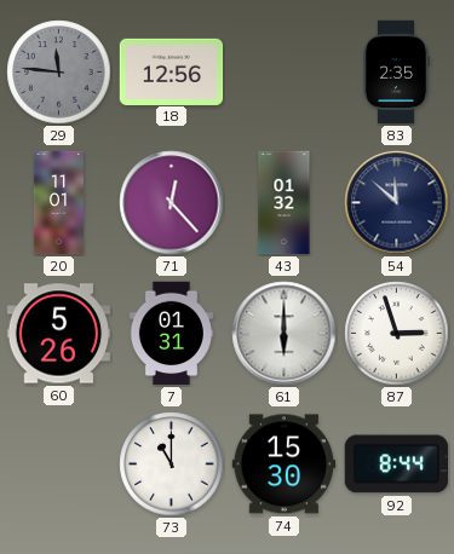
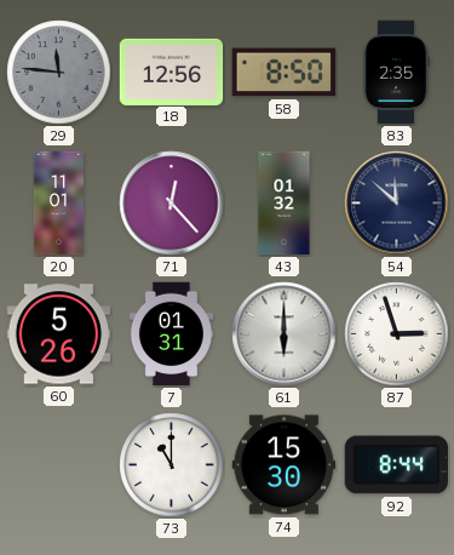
58: none -> 8:50 (283, 73)
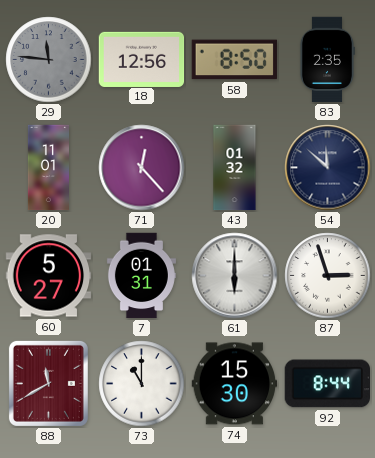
60: 5:26 -> 5:27 (49, 276)
88: none -> 11:40 (48, 383)
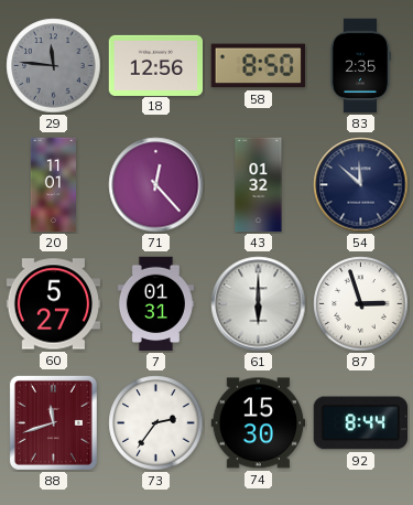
88: 11:40 -> 11:42 (53, 422)
73: 11:00 -> 2:36 (156, 423)
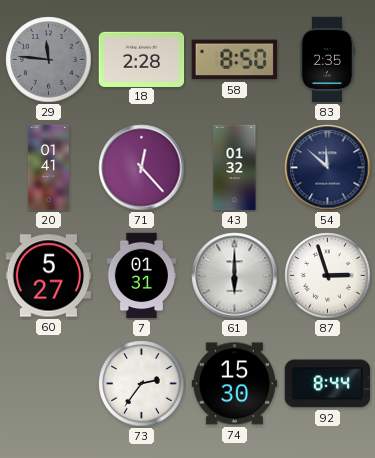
18: 12:56 -> 2:28 (142, 59)
20: 11:01 -> 01:41 (48, 168)
88: 11:42 -> none (53, 422)
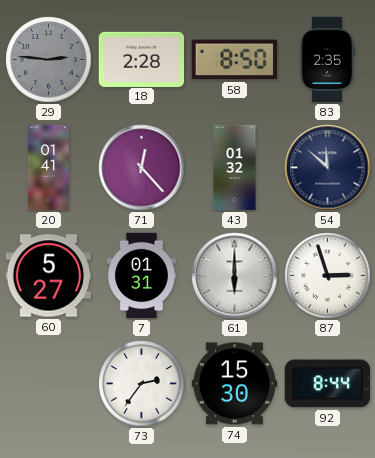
29: 11:46 -> 2:46 (49, 60)
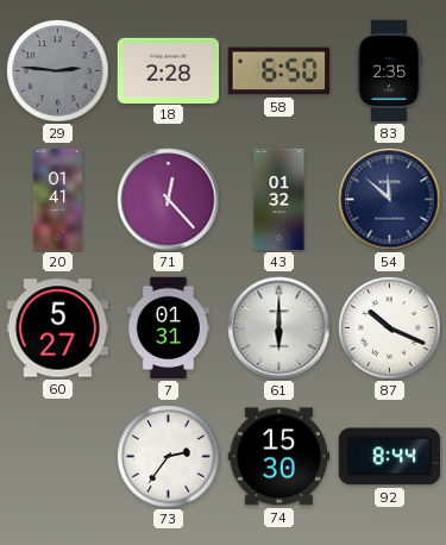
58: 8:50 -> 6:50 (278, 71)
87: 2:57 -> 10:19 (390, 328)
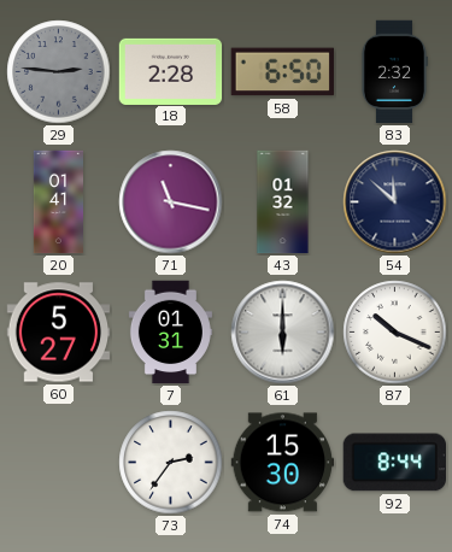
83: 2:35 -> 2:32 (394, 72)
71: 12:23 -> 11:17 (171, 202)
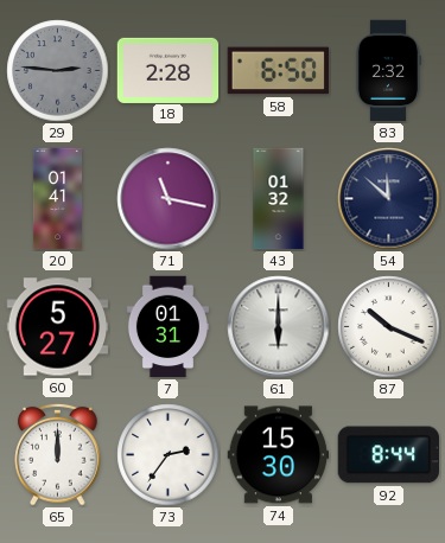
65: none -> 12:00 (58, 454)
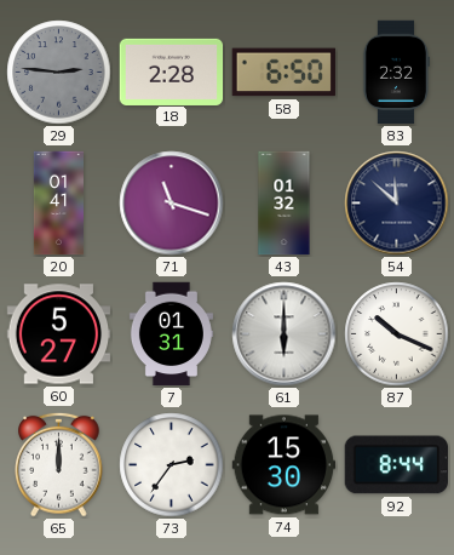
71: 11:17 -> 11:18 (172, 204)
